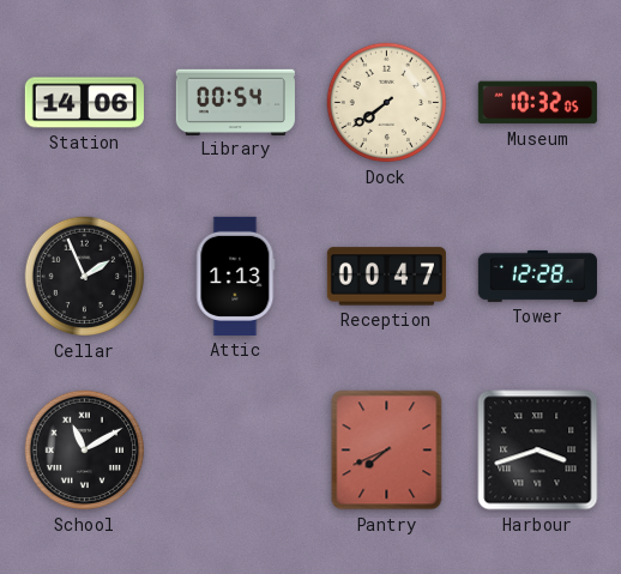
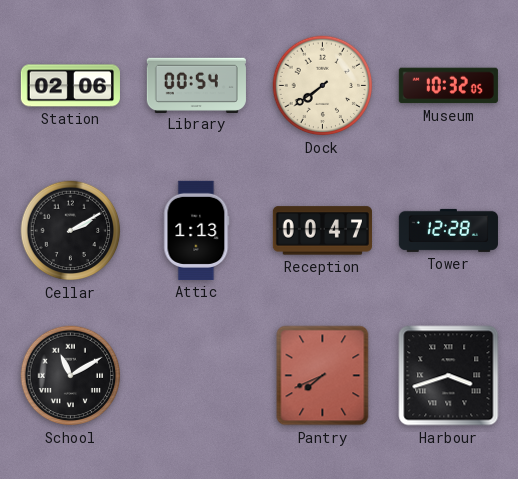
Station: 14:06 -> 02:06 (70, 86)
Cellar: 1:56 -> 2:10 (71, 231)
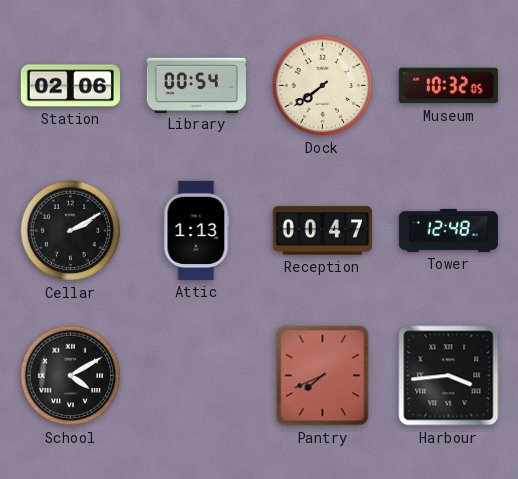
Tower: 12:28 -> 12:48 (448, 230)
School: 11:10 -> 4:10 (71, 376)
Harbour: 3:42 -> 3:44 (449, 376)
